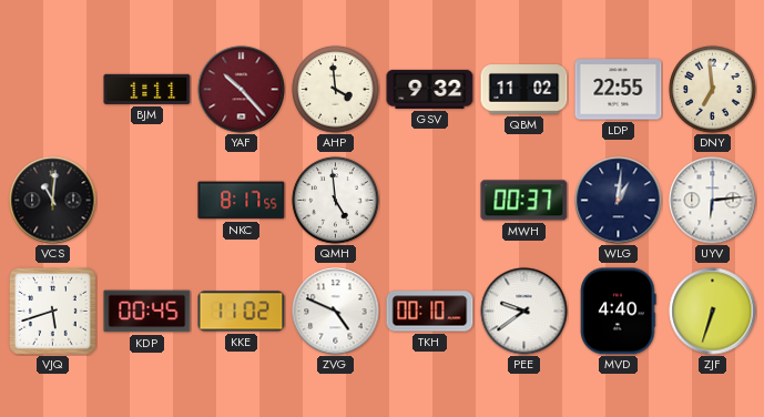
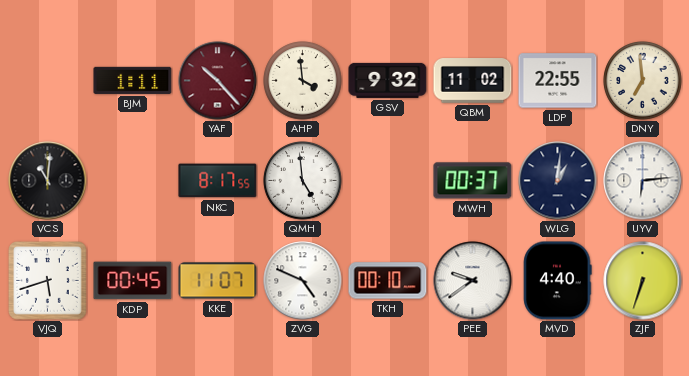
KKE: 11:02 -> 11:07 (218, 281)
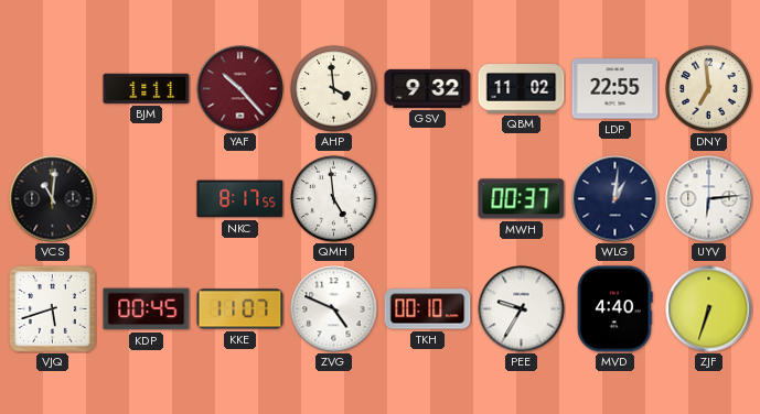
PEE: 9:39 -> 9:35 (522, 309)
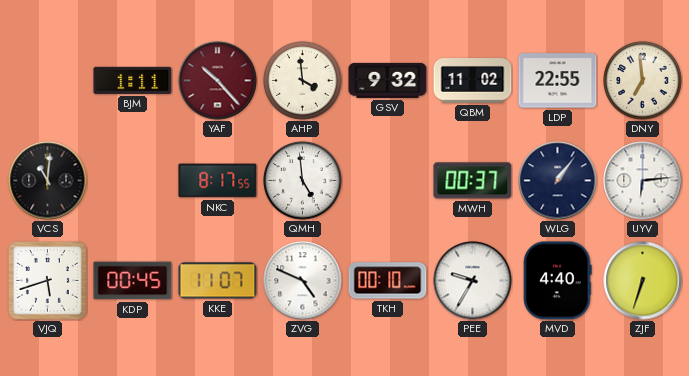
WLG: 1:01 -> 1:06 (558, 181)
